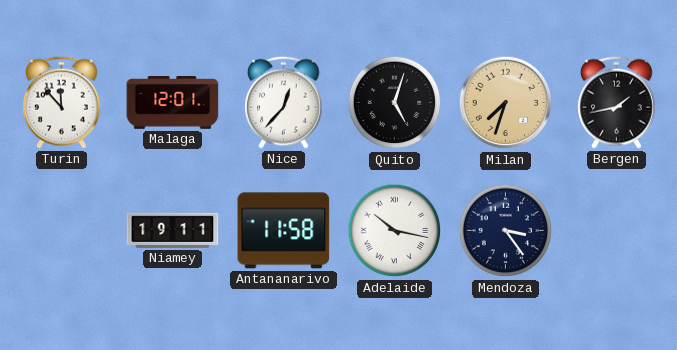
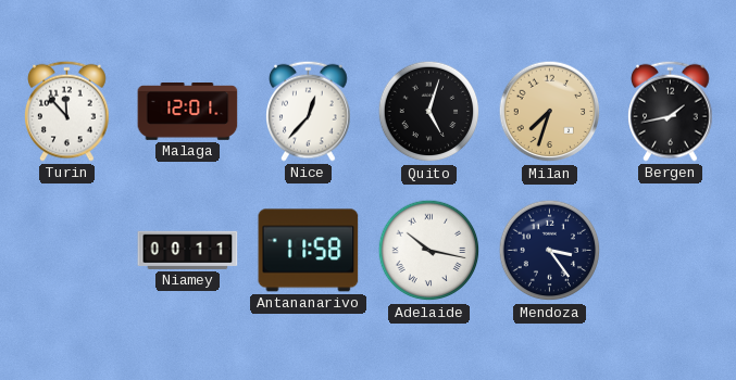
Niamey: 19:11 -> 00:11 (188, 250)
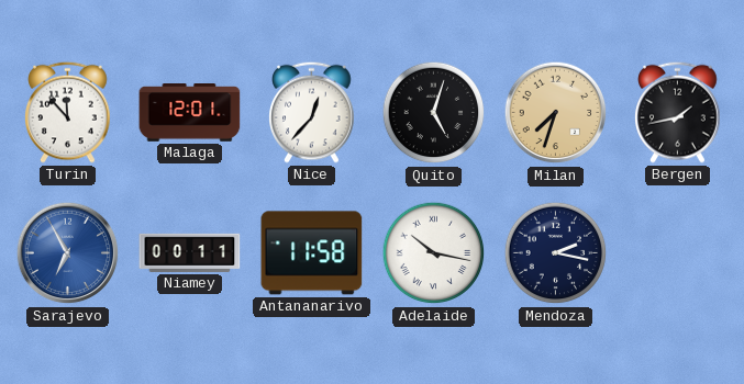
Sarajevo: none -> 6:55 (68, 253)
Mendoza: 3:24 -> 2:17 (556, 253)
